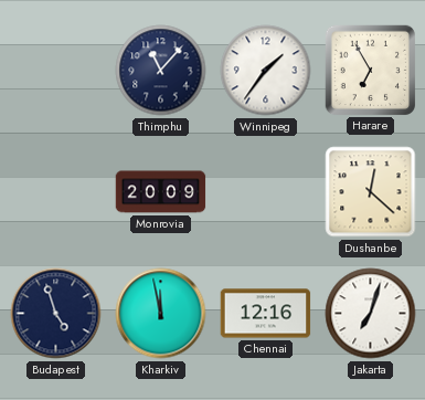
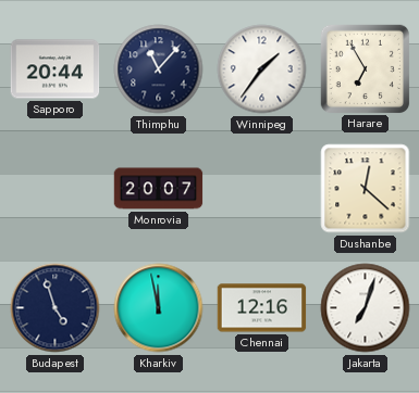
Sapporo: none -> 20:44 (56, 69)
Monrovia: 20:09 -> 20:07 (159, 189)
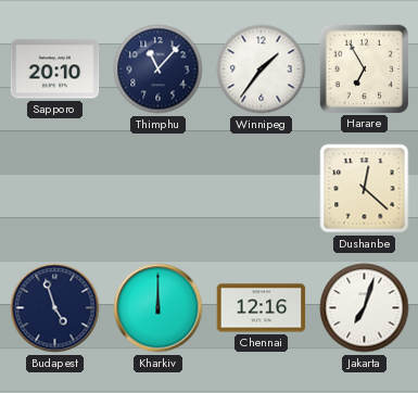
Sapporo: 20:44 -> 20:10 (55, 69)
Monrovia: 20:07 -> none (159, 189)
Kharkiv: 11:58 -> 12:00 (159, 308)
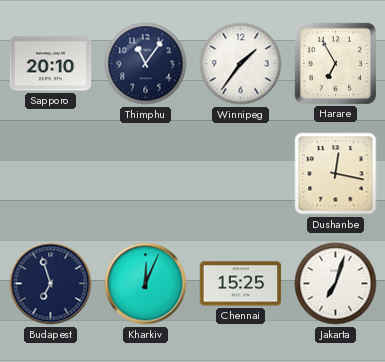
Thimphu: 11:07 -> 11:06 (146, 64)
Dushanbe: 12:22 -> 12:17 (336, 174)
Budapest: 4:57 -> 6:57 (51, 284)
Kharkiv: 12:00 -> 12:04 (146, 284)
Chennai: 12:16 -> 15:25 (241, 284)
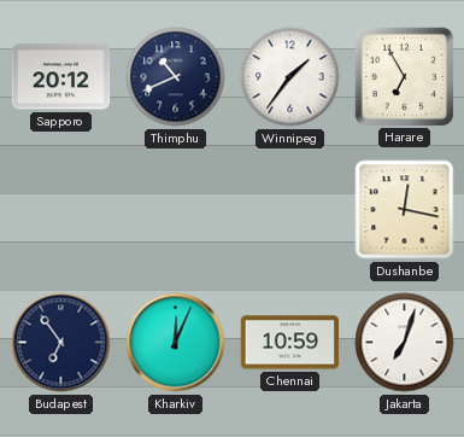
Sapporo: 20:10 -> 20:12 (61, 77)
Thimphu: 11:06 -> 10:41 (176, 77)
Budapest: 6:57 -> 6:54 (61, 343)
Chennai: 15:25 -> 10:59 (290, 343)
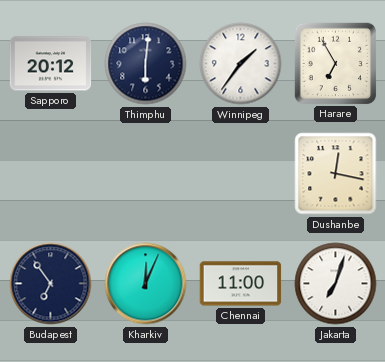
Thimphu: 10:41 -> 6:01 (146, 64)
Chennai: 10:59 -> 11:00 (241, 284)
